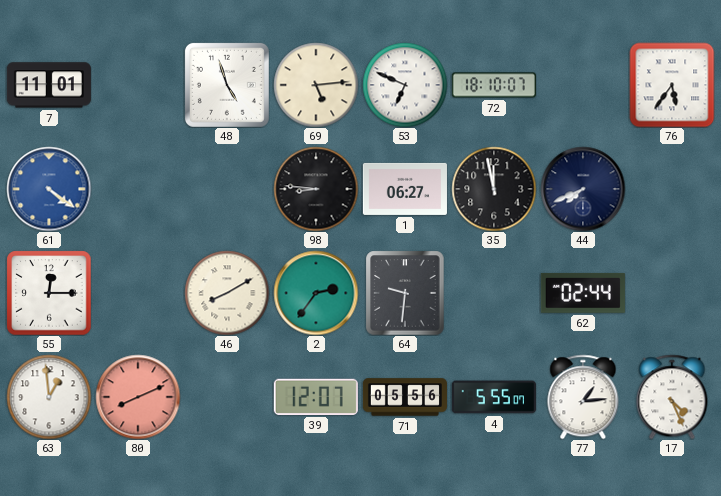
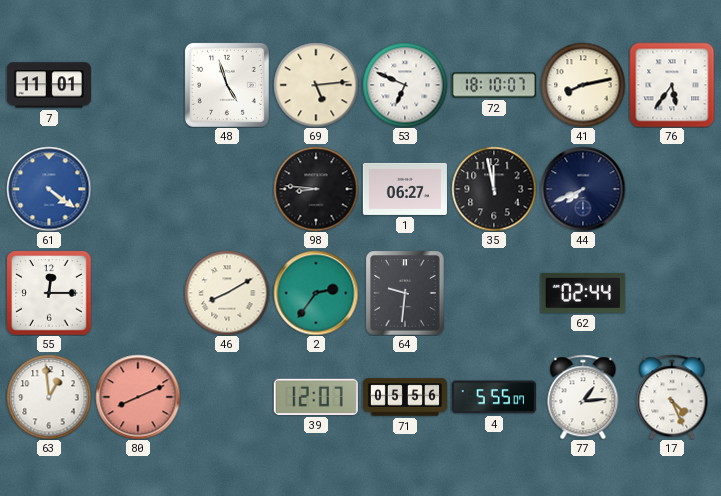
41: none -> 8:13 (583, 85)
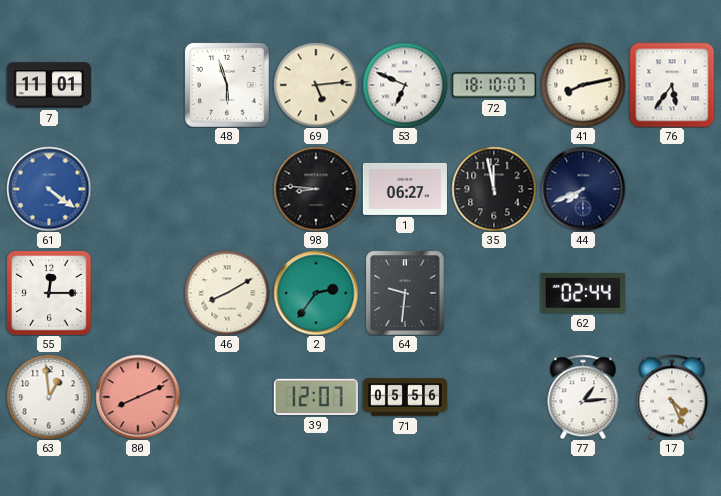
48: 4:57 -> 5:57 (227, 85)
4: 5:55 -> none (494, 397)
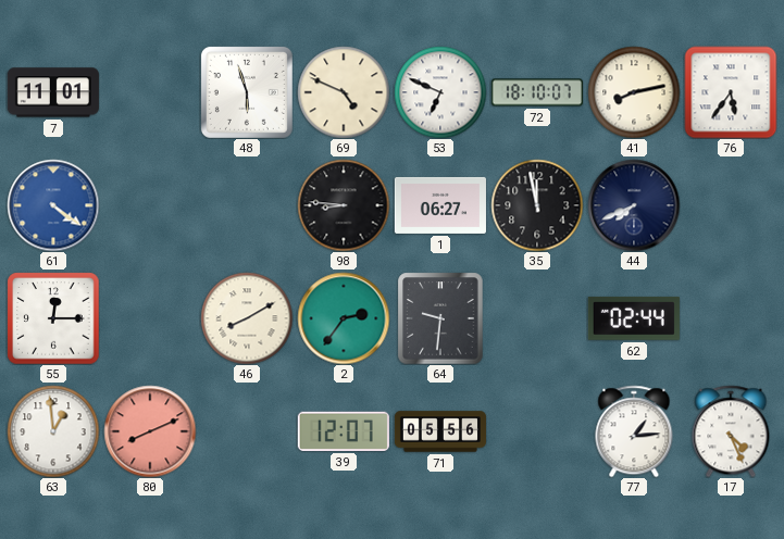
69: 5:14 -> 4:49 (344, 92)
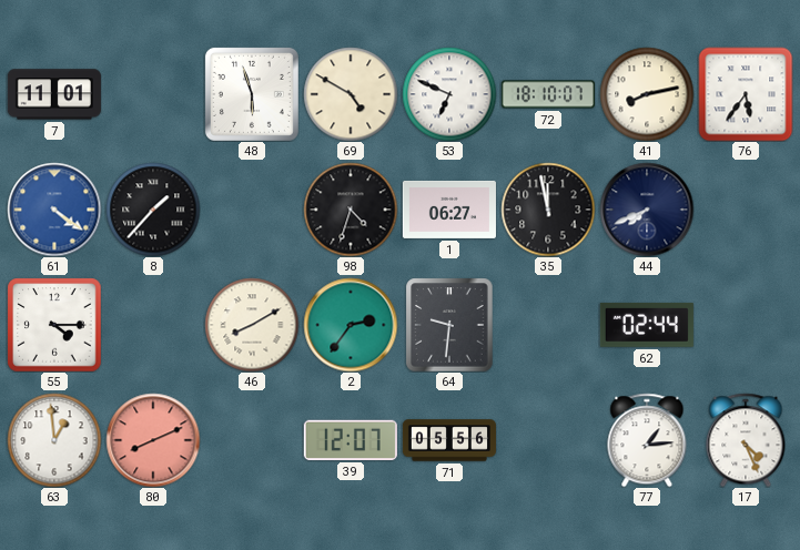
69: 4:49 -> 4:50 (351, 94)
8: none -> 1:37 (153, 210)
98: 8:46 -> 4:33 (351, 210)
55: 12:15 -> 4:15 (54, 325)
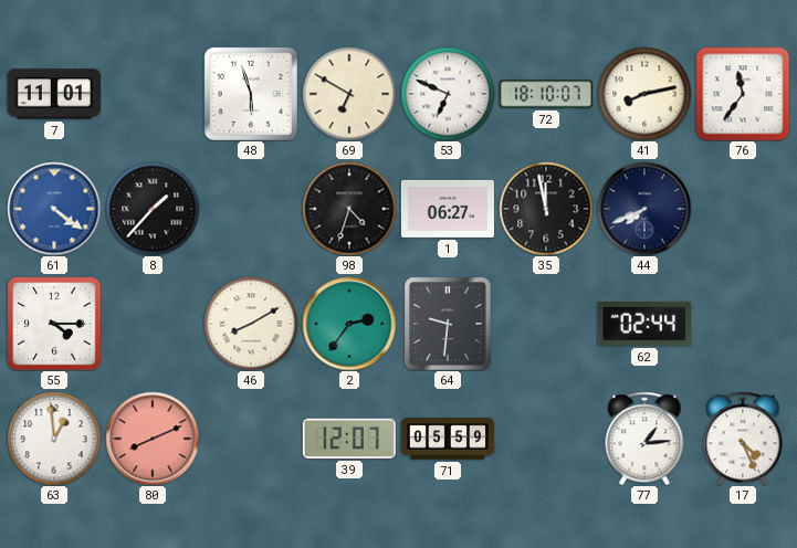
69: 4:50 -> 6:50 (349, 94)
76: 5:36 -> 11:36 (743, 94)
71: 05:56 -> 05:59 (448, 439)
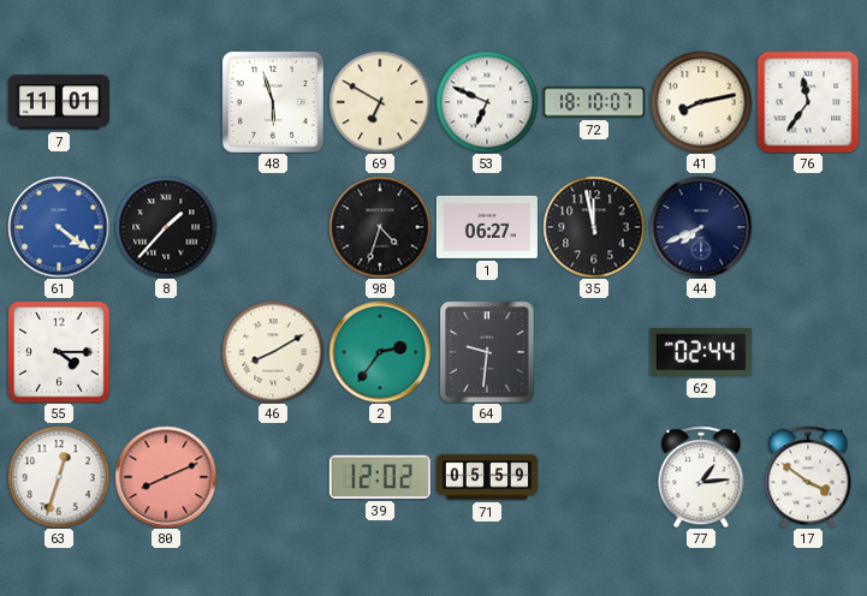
63: 12:59 -> 12:33 (59, 477)
39: 12:07 -> 12:02 (380, 477)
17: 4:26 -> 3:51 (808, 477)
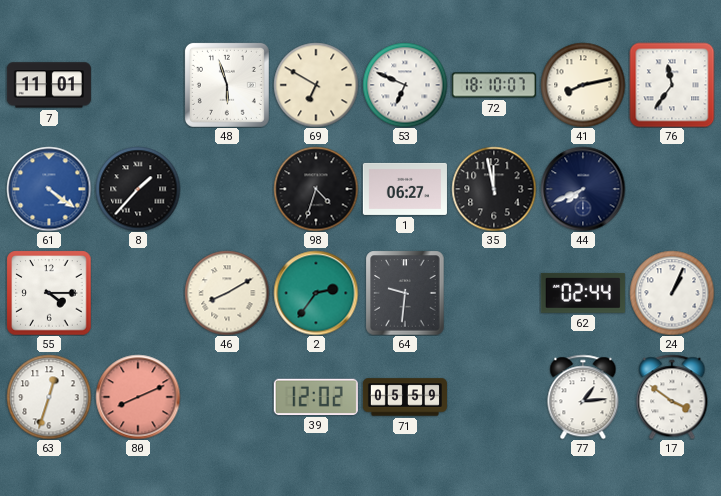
24: none -> 1:04 (672, 293)
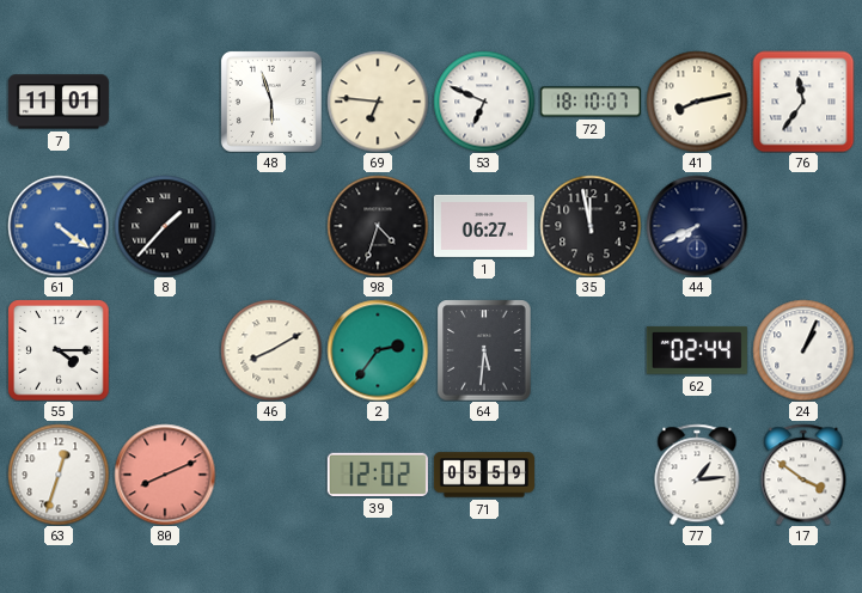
69: 6:50 -> 6:46 (378, 102)
64: 9:31 -> 5:31 (484, 350)
